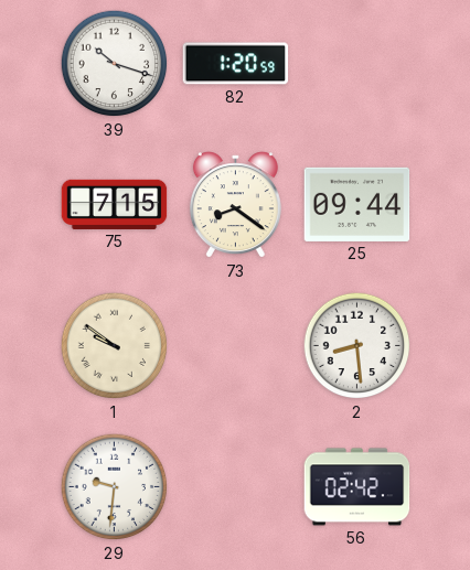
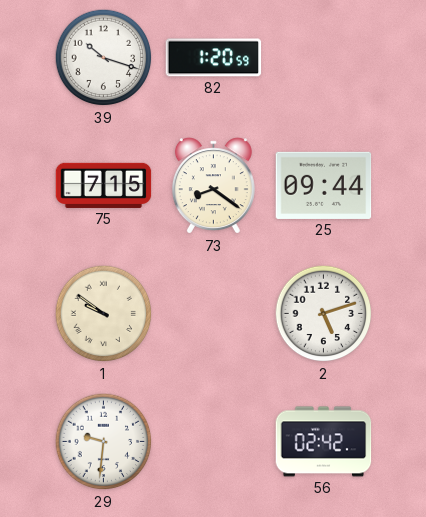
2: 8:29 -> 5:12 (324, 314)
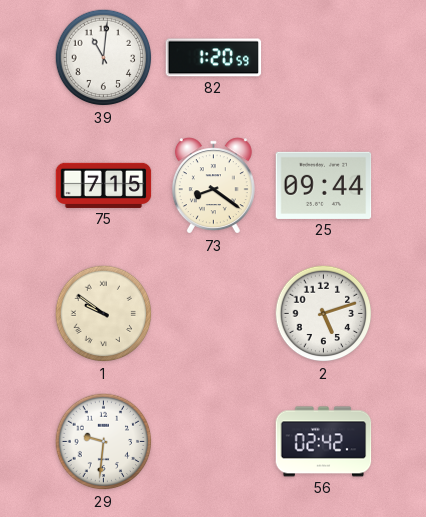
39: 10:18 -> 11:01 (104, 58)
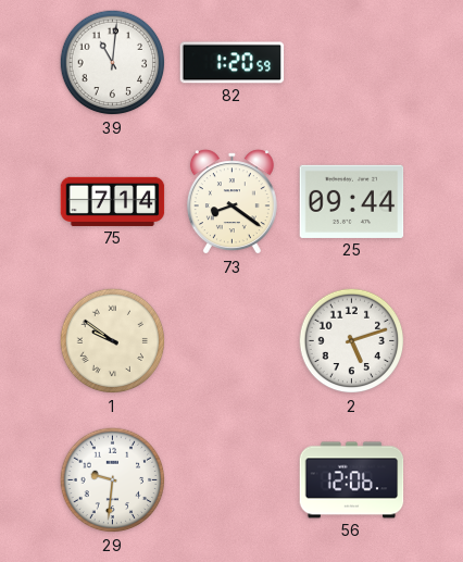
75: 7:15 -> 7:14 (113, 201)
56: 02:42 -> 12:06 (352, 480)
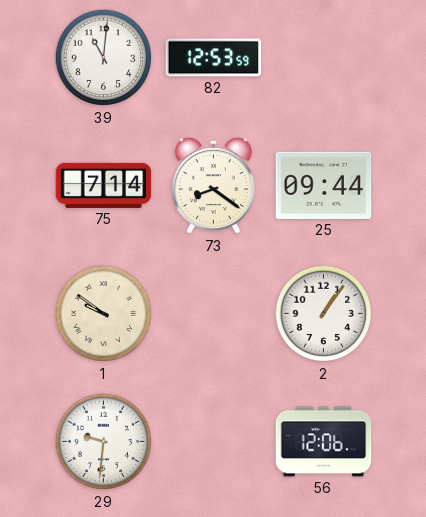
82: 1:20 -> 12:53 (214, 58)
2: 5:12 -> 1:06 (324, 314)
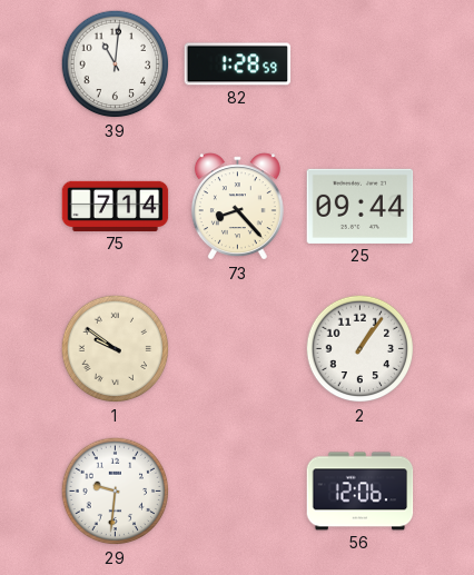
82: 12:53 -> 1:28 (238, 65)
73: 8:21 -> 8:23 (237, 207)
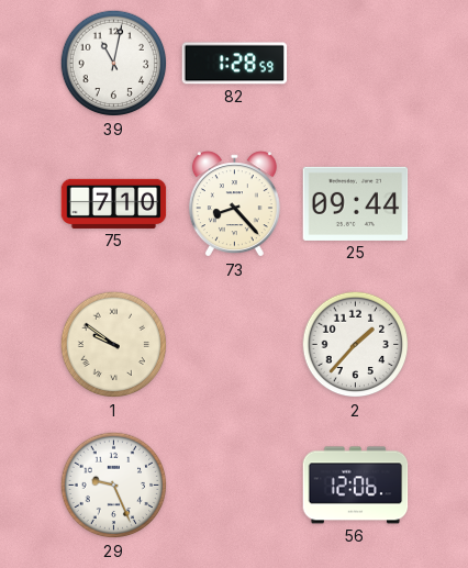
39: 11:01 -> 11:02 (114, 64)
75: 7:14 -> 7:10 (114, 203)
2: 1:06 -> 1:37 (356, 345)
29: 9:31 -> 9:26 (114, 486)
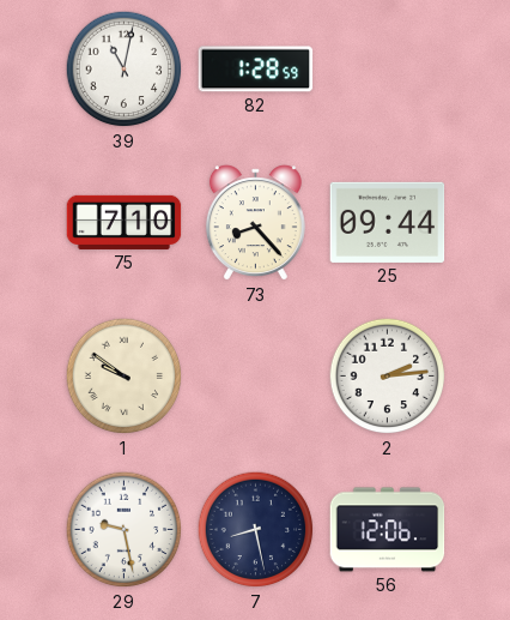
2: 1:37 -> 2:14 (388, 377)
29: 9:26 -> 9:28 (125, 530)
7: none -> 8:28 (256, 530)
